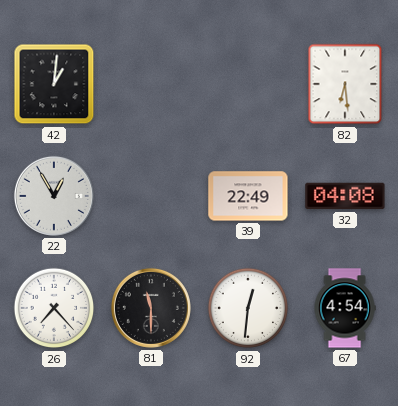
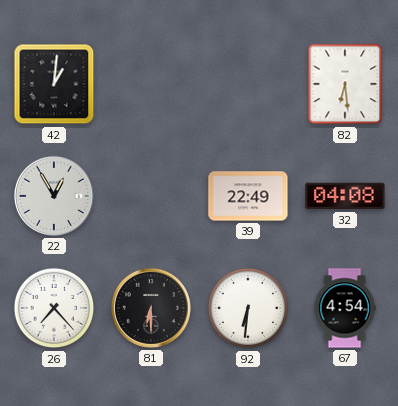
81: 11:30 -> 6:30 (151, 308)
92: 12:31 -> 6:31 (248, 308)
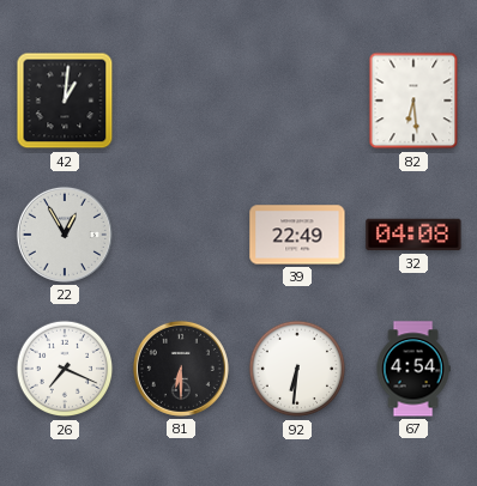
26: 7:23 -> 7:19 (65, 369)
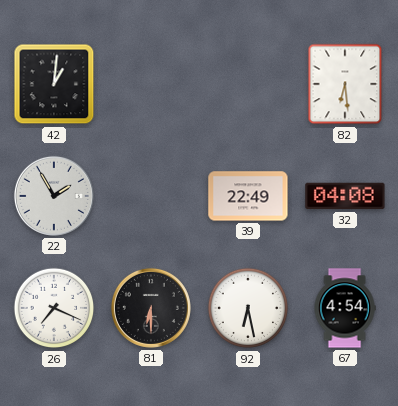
22: 12:55 -> 1:55 (54, 196)
92: 6:31 -> 6:28 (248, 308)
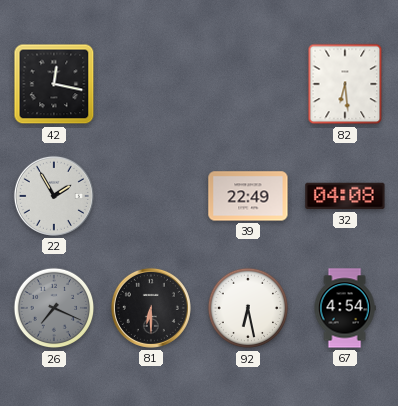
42: 1:01 -> 12:17 (54, 84)
26 dial: white -> grey (54, 308)
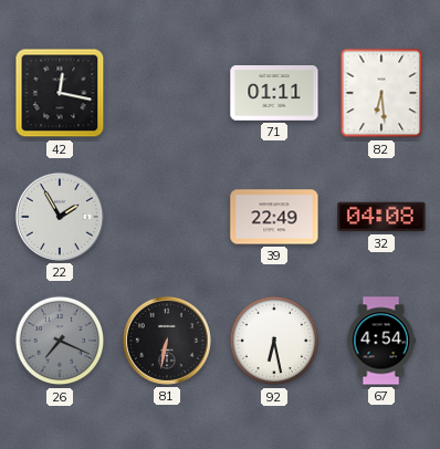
71: none -> 01:11 (274, 94)
81: 6:30 -> 6:32 (167, 341)
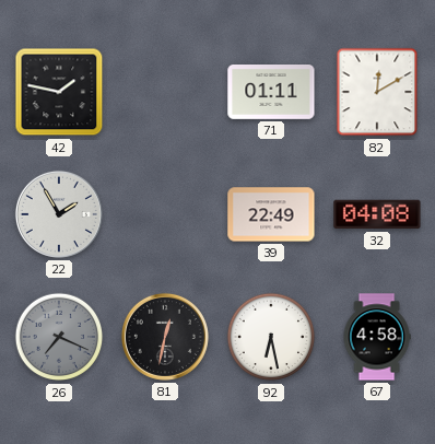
42: 12:17 -> 1:47 (59, 92)
82: 6:29 -> 12:10 (377, 92)
81: 6:32 -> 12:32 (165, 337)
67: 4:54 -> 4:58 (377, 337)
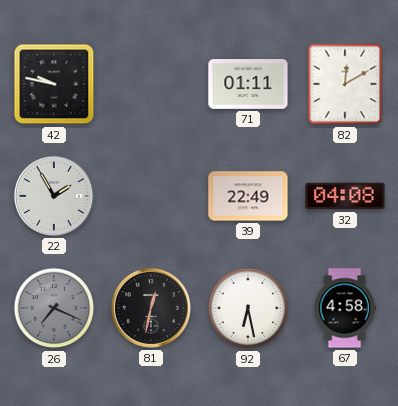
42: 1:47 -> 9:47 (54, 84)
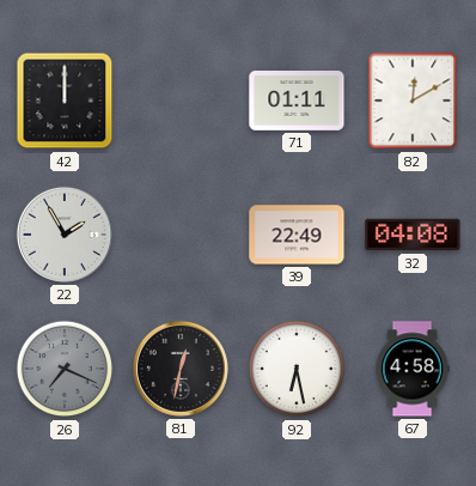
42: 9:47 -> 12:00 (65, 101)
